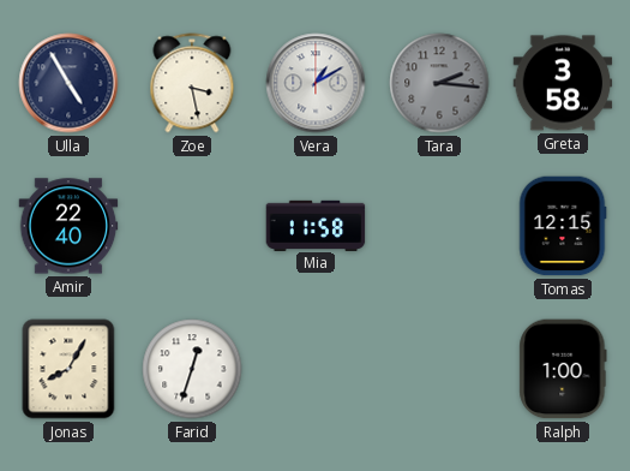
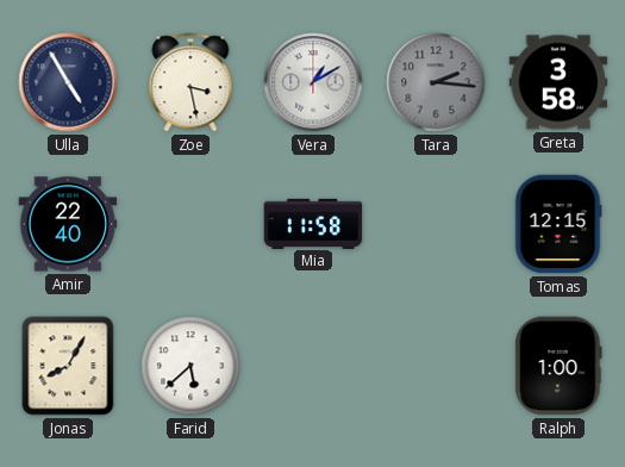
Farid: 12:33 -> 5:38 (190, 366)
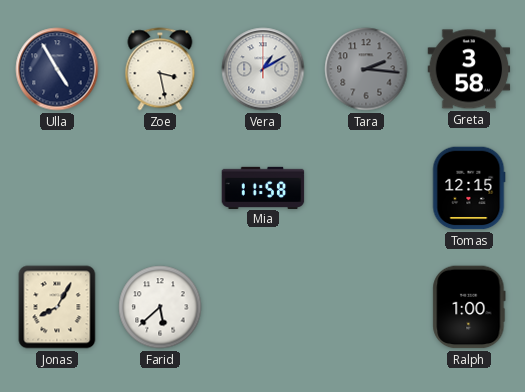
Amir: 22:40 -> none (68, 224)
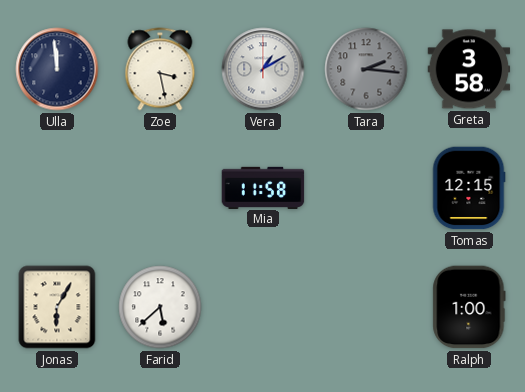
Ulla: 4:55 -> 11:59 (57, 69)
Jonas: 8:05 -> 6:05 (57, 307)
